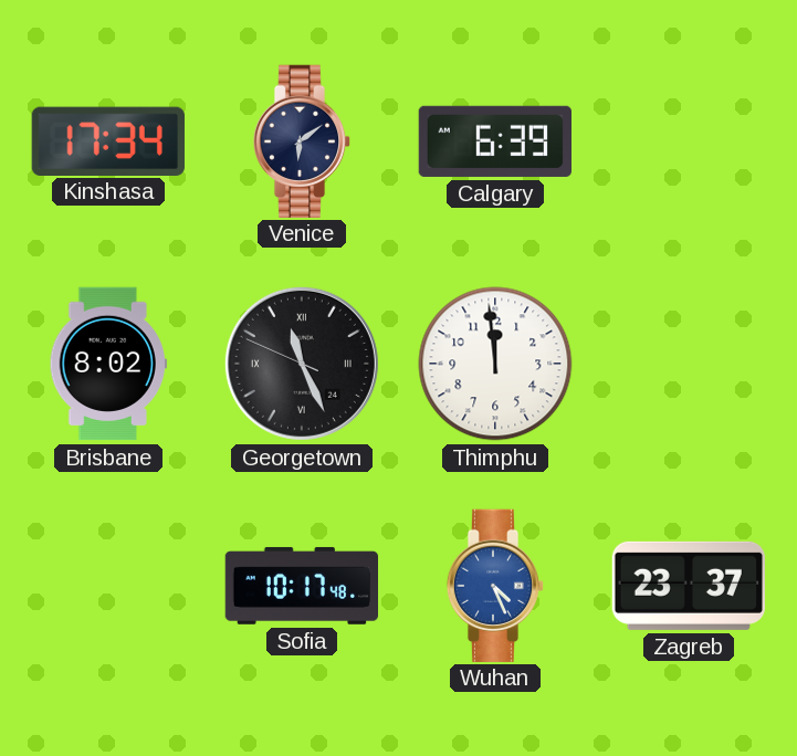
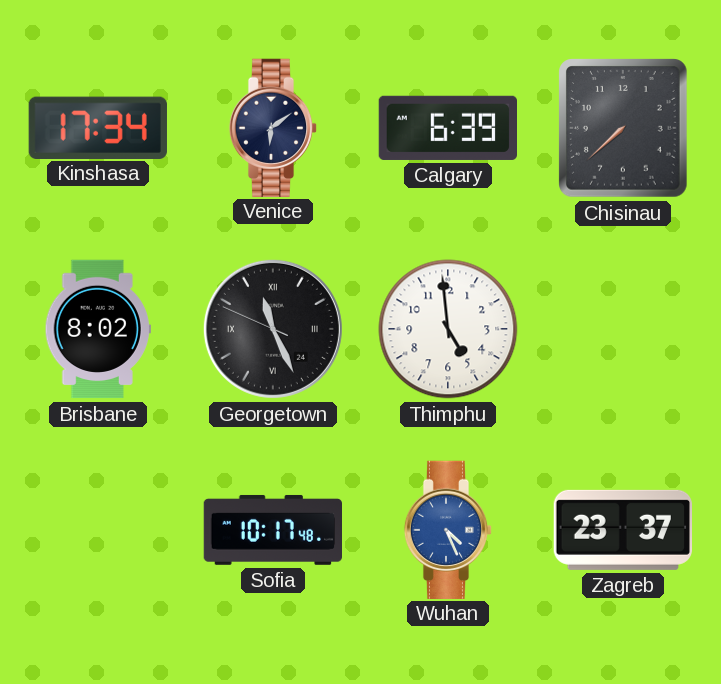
Chisinau: none -> 7:38 (624, 128)
Thimphu: 11:59 -> 4:59 (448, 329)
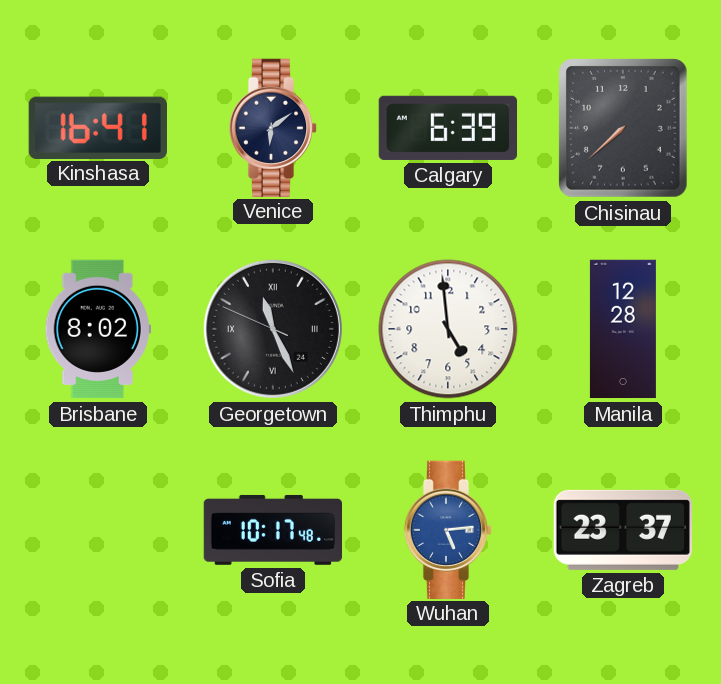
Kinshasa: 17:34 -> 16:41 (98, 127)
Manila: none -> 12:28 (623, 329)
Wuhan: 4:26 -> 5:14 (448, 529)
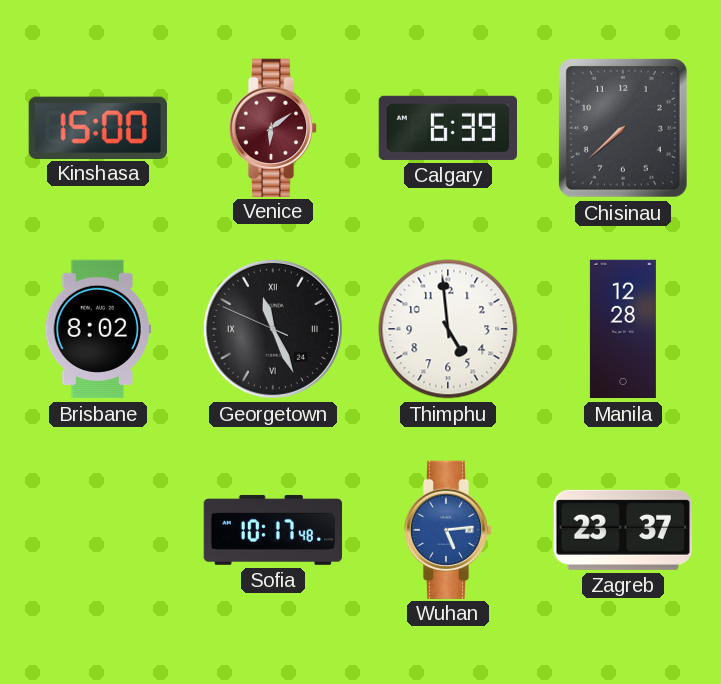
Kinshasa: 16:41 -> 15:00 (98, 127)
Venice dial: navy -> burgundy (273, 127)
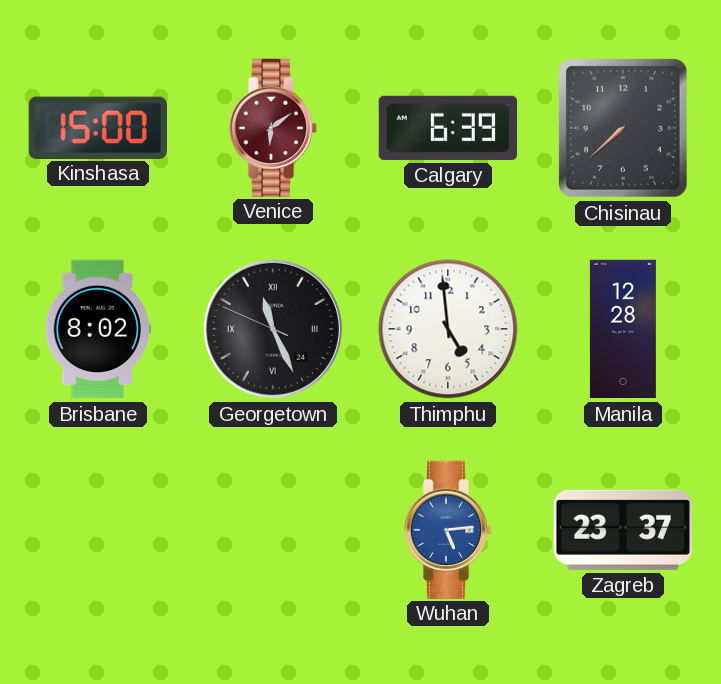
Sofia: 10:17 -> none (272, 530)
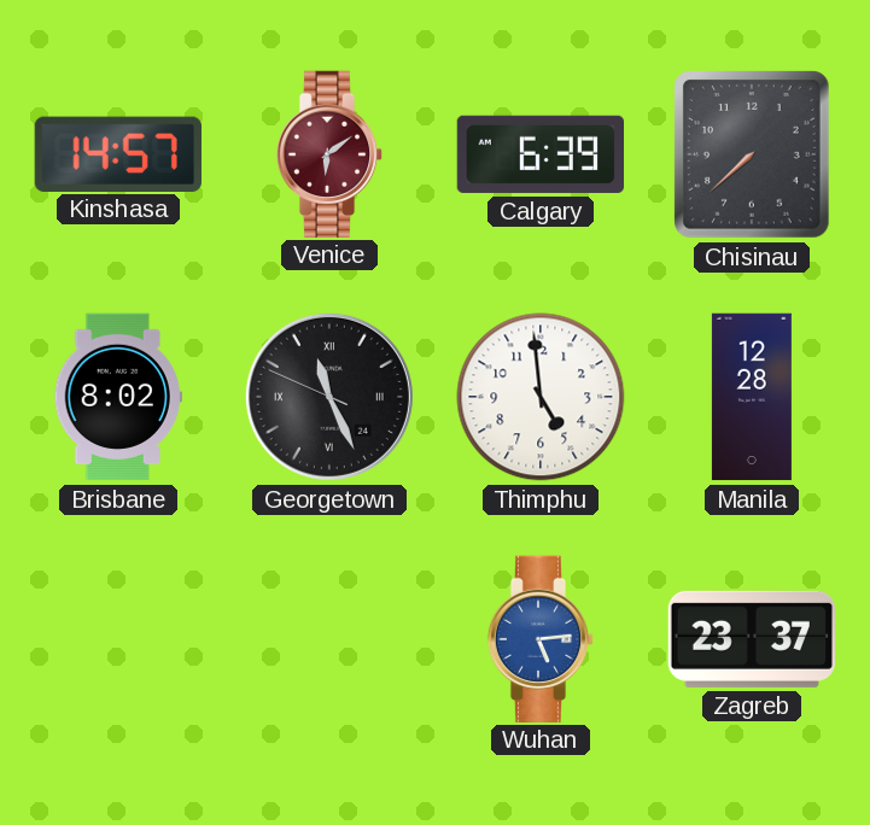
Kinshasa: 15:00 -> 14:57 (118, 153)
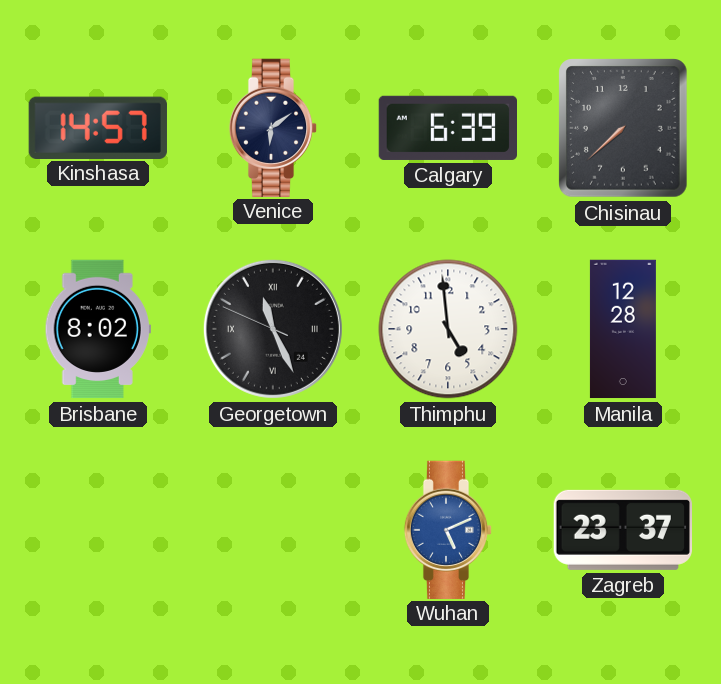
Venice dial: burgundy -> navy (273, 127)
Wuhan: 5:14 -> 5:11 (448, 529)
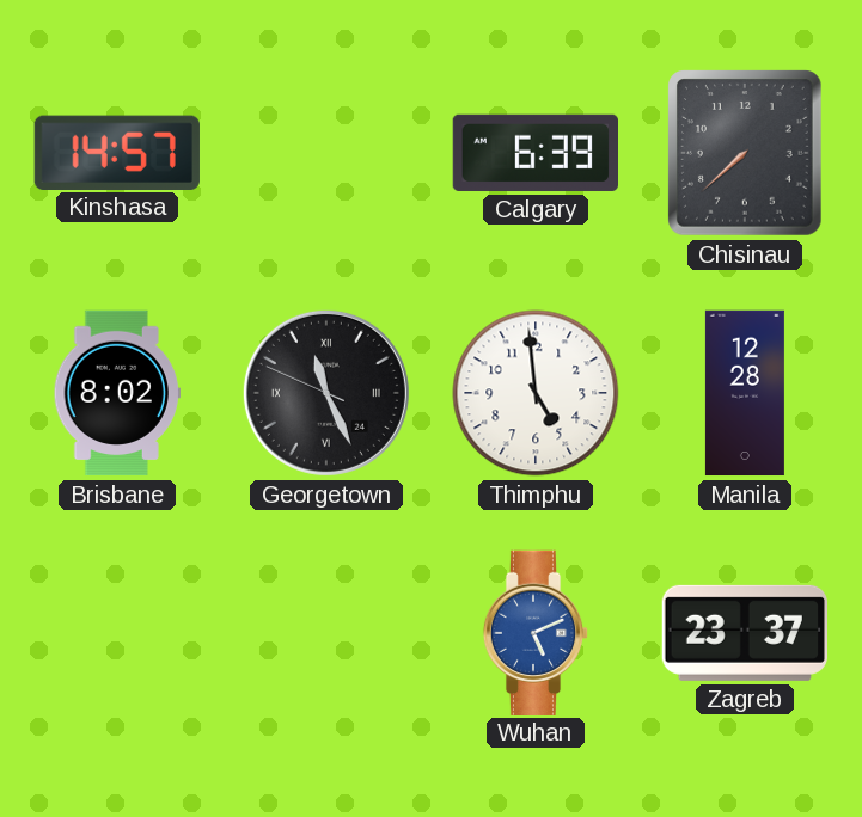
Venice: 6:09 -> none (273, 127)
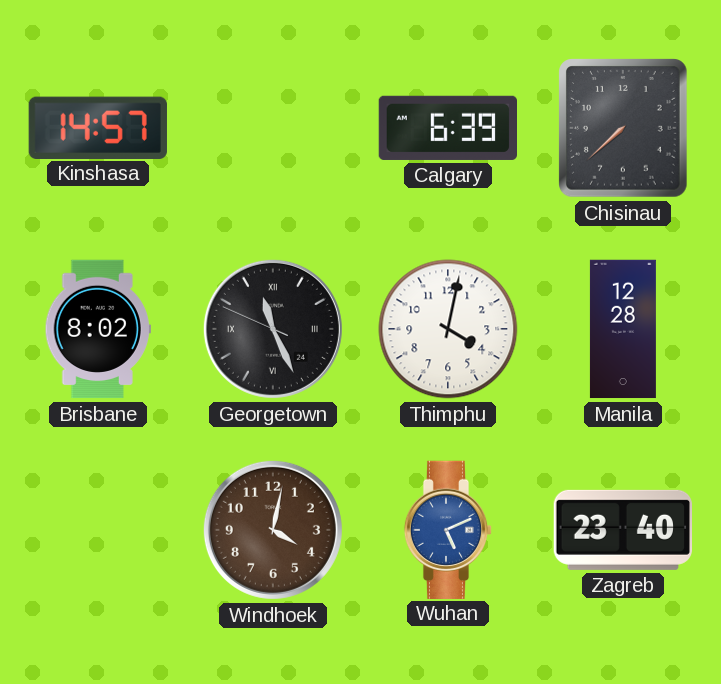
Thimphu: 4:59 -> 4:02 (448, 329)
Windhoek: none -> 4:02 (273, 530)
Zagreb: 23:37 -> 23:40 (622, 530)
